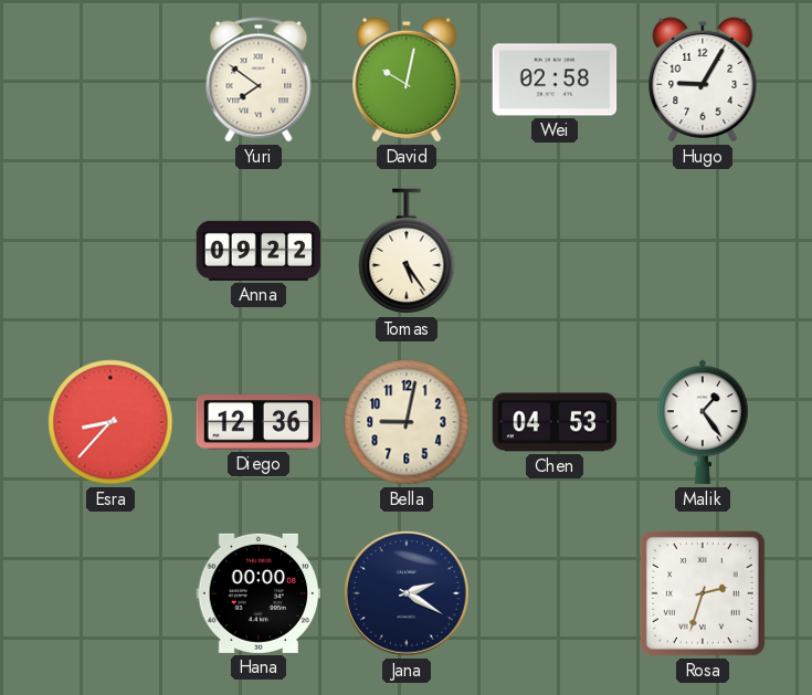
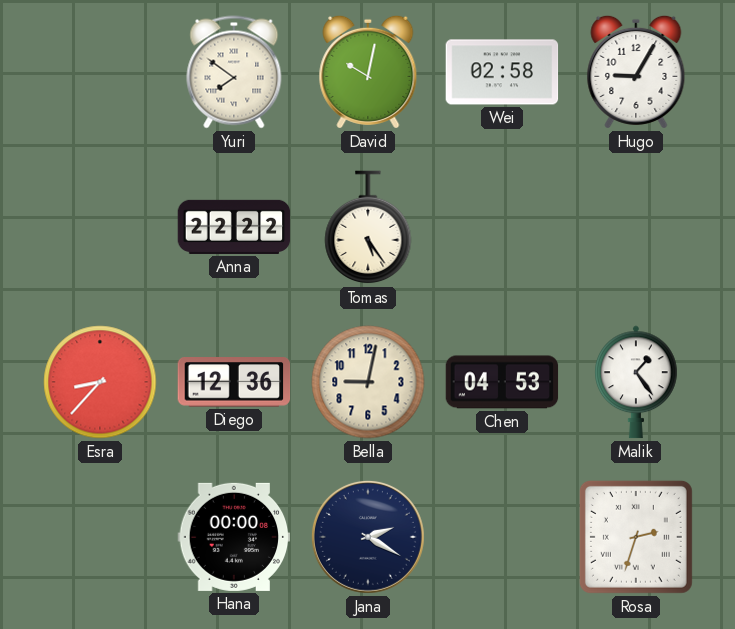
Anna: 09:22 -> 22:22 (234, 227)
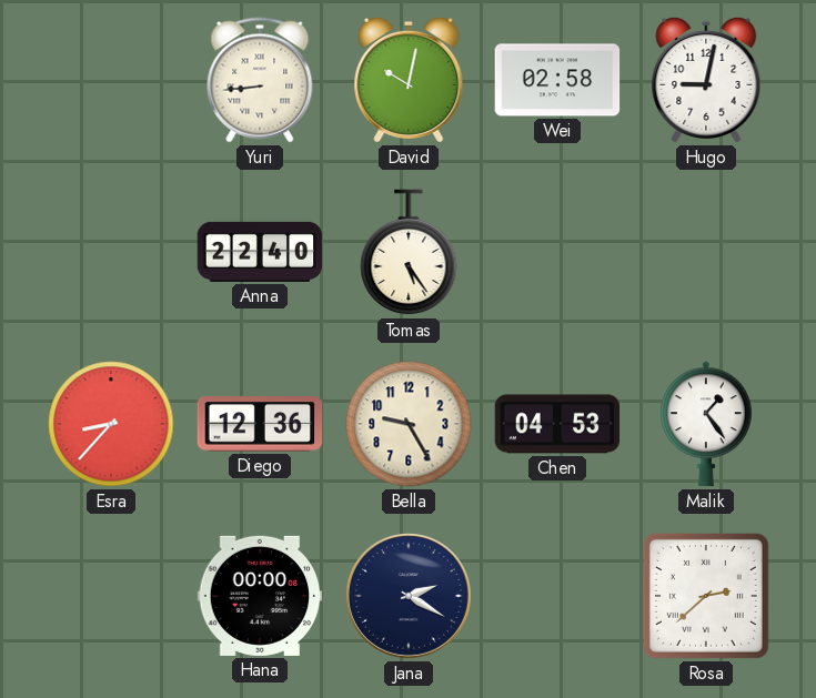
Yuri: 7:51 -> 8:44 (260, 80)
Hugo: 9:05 -> 9:02 (706, 80)
Anna: 22:22 -> 22:40 (260, 252)
Bella: 9:02 -> 9:25 (409, 424)
Rosa: 2:33 -> 2:38 (706, 596)
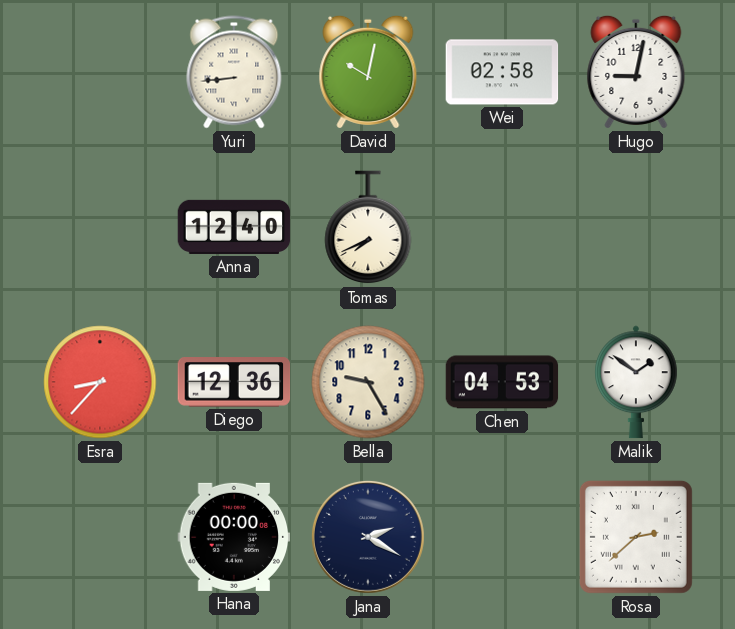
Anna: 22:40 -> 12:40 (234, 227)
Tomas: 5:24 -> 7:41 (368, 228)
Malik: 1:24 -> 1:51 (637, 382)
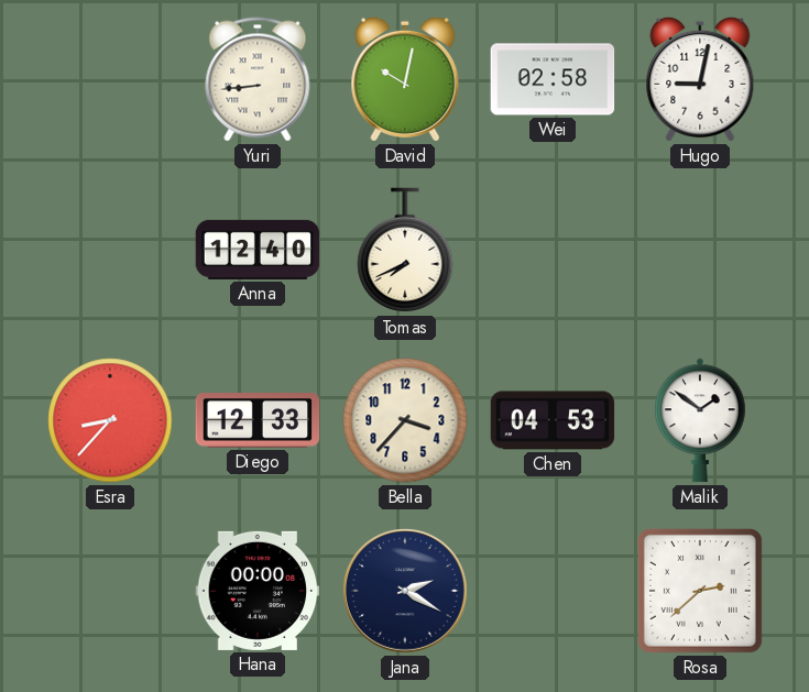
Diego: 12:36 -> 12:33 (258, 420)
Bella: 9:25 -> 3:37 (405, 420)
